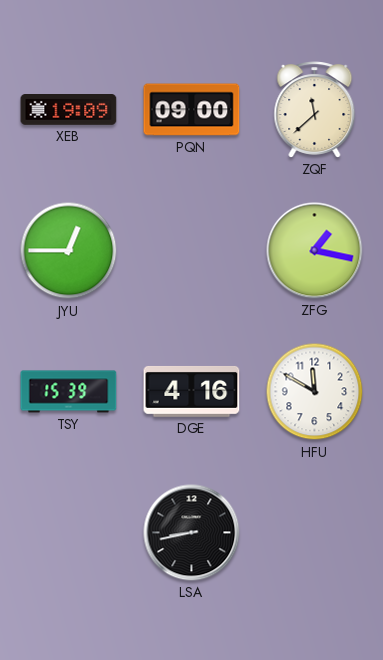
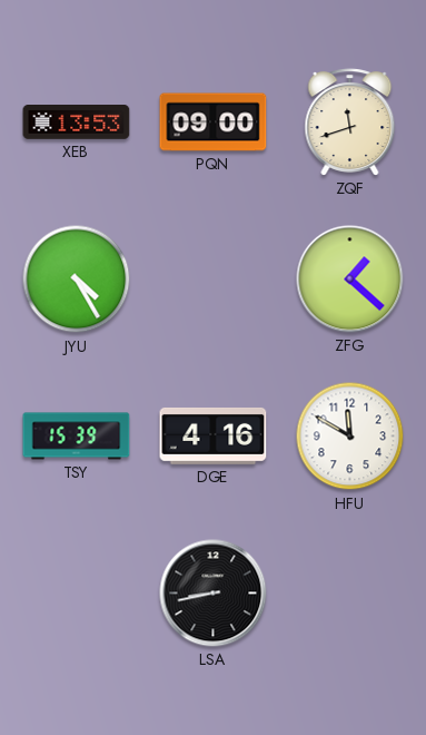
XEB: 19:09 -> 13:53 (77, 122)
ZQF: 11:38 -> 11:42 (350, 122)
JYU: 12:45 -> 4:25 (77, 280)
ZFG: 1:17 -> 1:22 (350, 280)
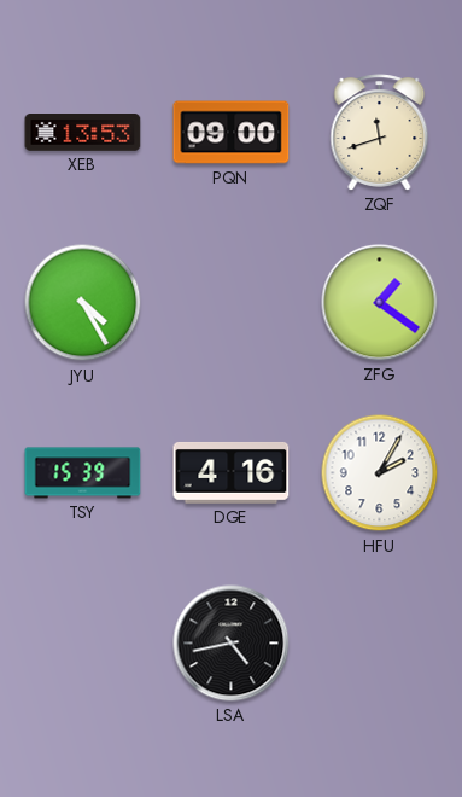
ZFG: 1:22 -> 1:21 (380, 303)
HFU: 11:50 -> 2:05 (380, 473)
LSA: 8:43 -> 4:43 (232, 644)
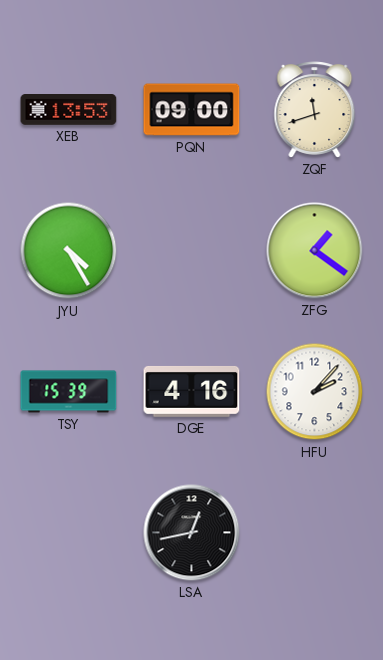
HFU: 2:05 -> 2:07 (315, 392)
LSA: 4:43 -> 12:43 (192, 533)
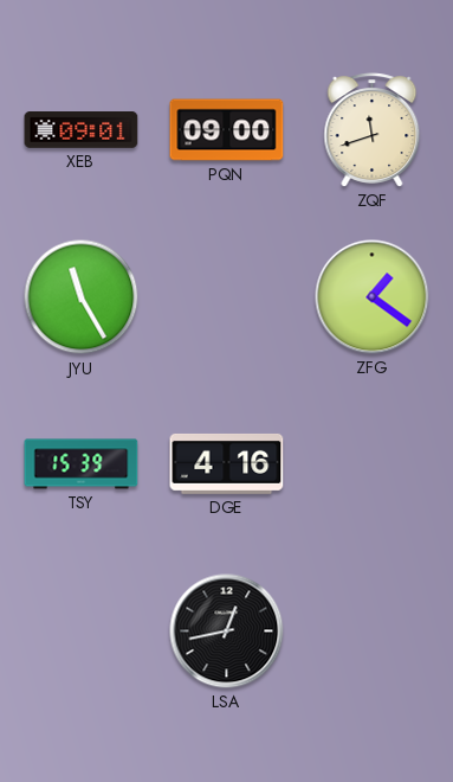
XEB: 13:53 -> 09:01 (82, 130)
JYU: 4:25 -> 11:25 (82, 297)
HFU: 2:07 -> none (315, 392)
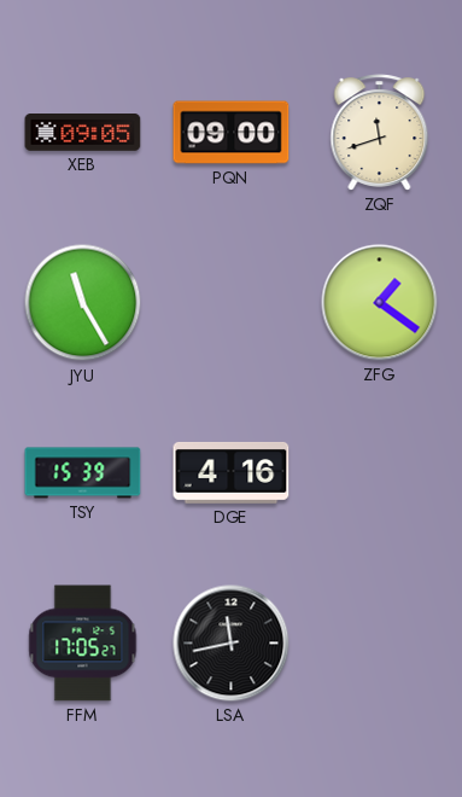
XEB: 09:01 -> 09:05 (83, 133)
FFM: none -> 17:05 (83, 644)
LSA: 12:43 -> 11:43 (232, 644)
